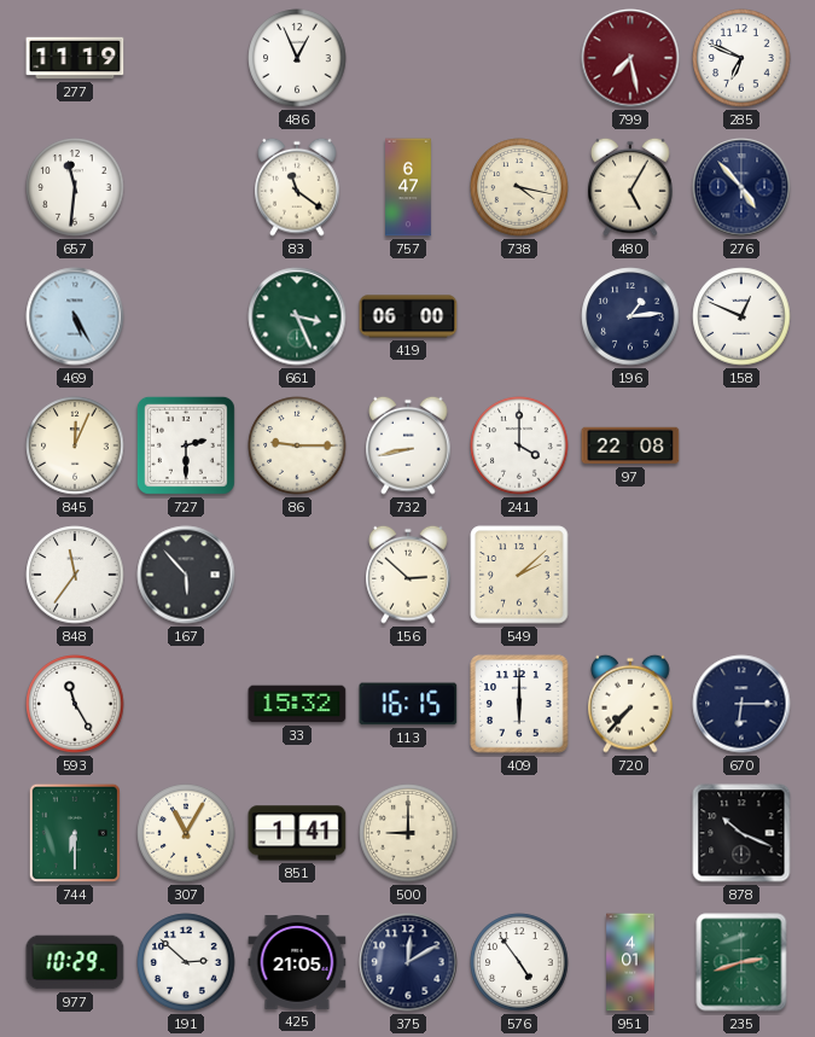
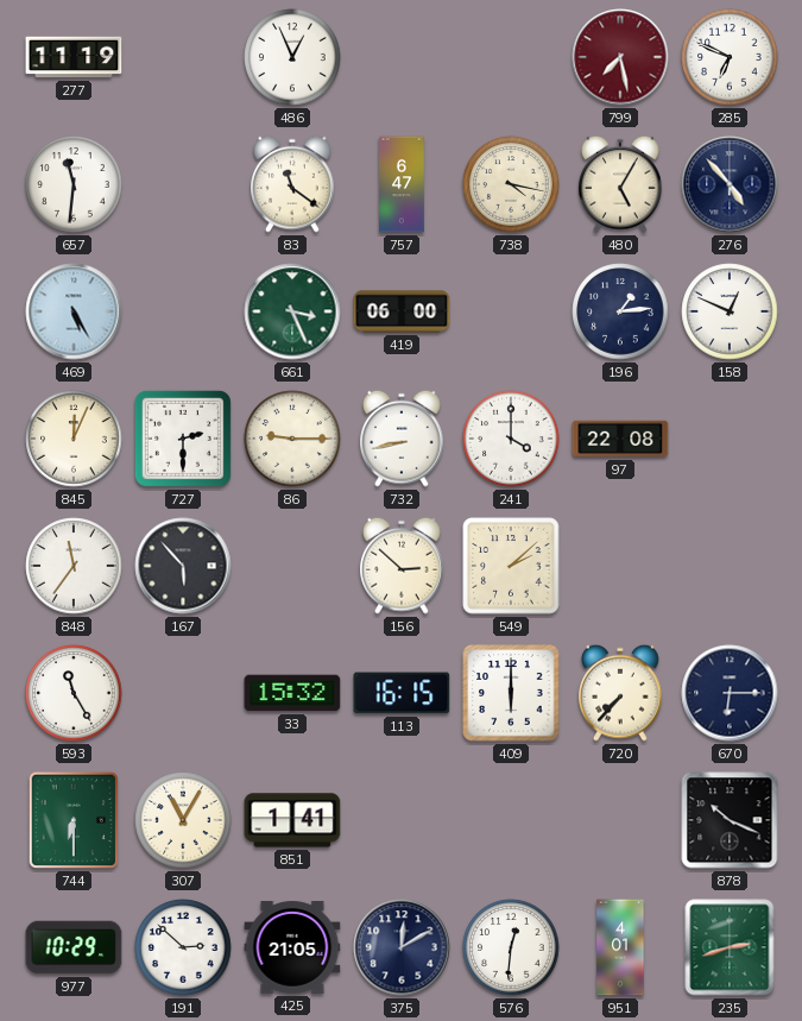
500: 9:00 -> none (408, 833)
576: 4:54 -> 12:31 (511, 947)
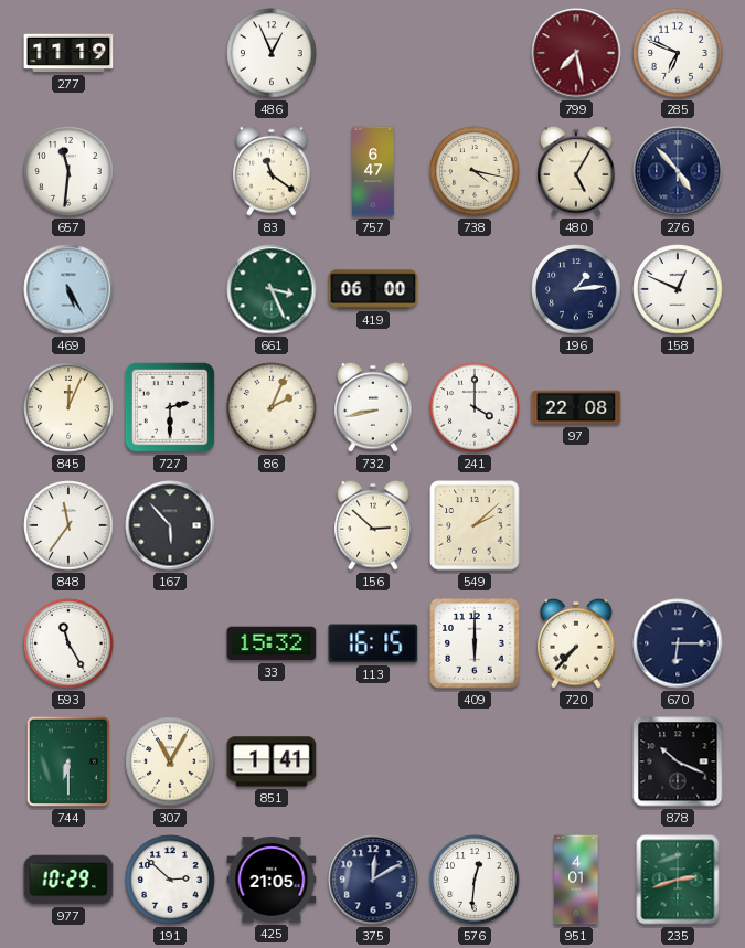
86: 9:15 -> 2:04 (272, 407)
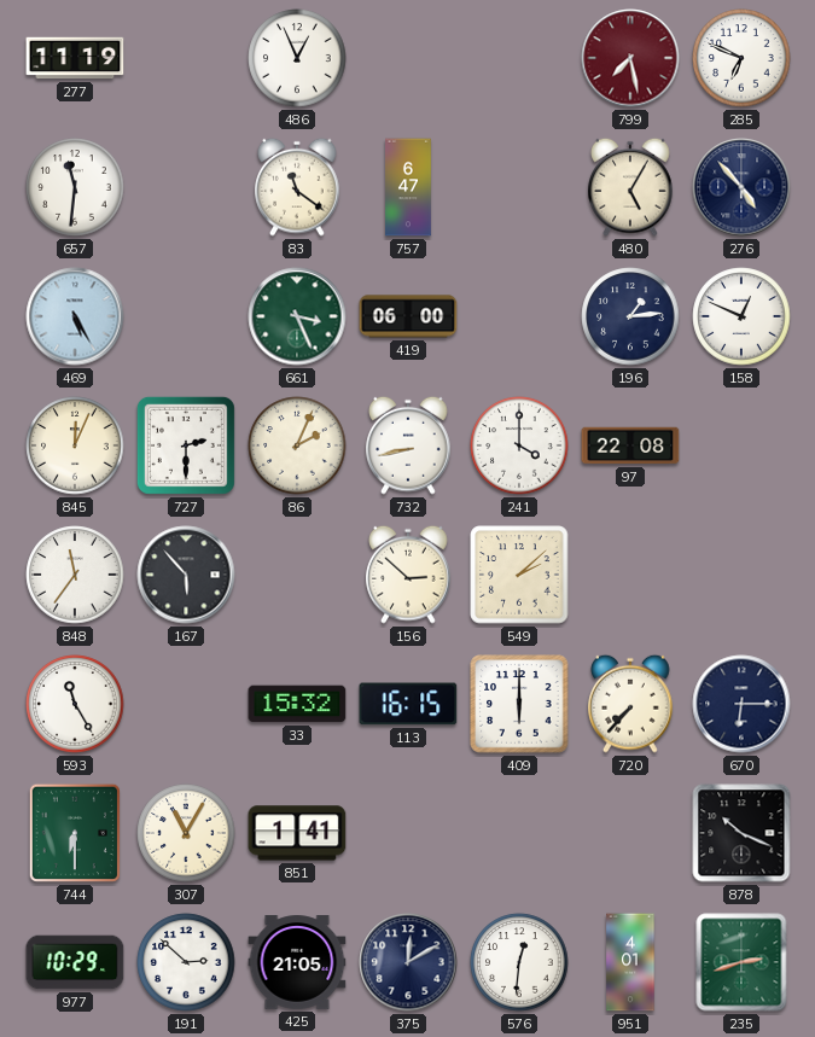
738: 4:17 -> none (475, 171)
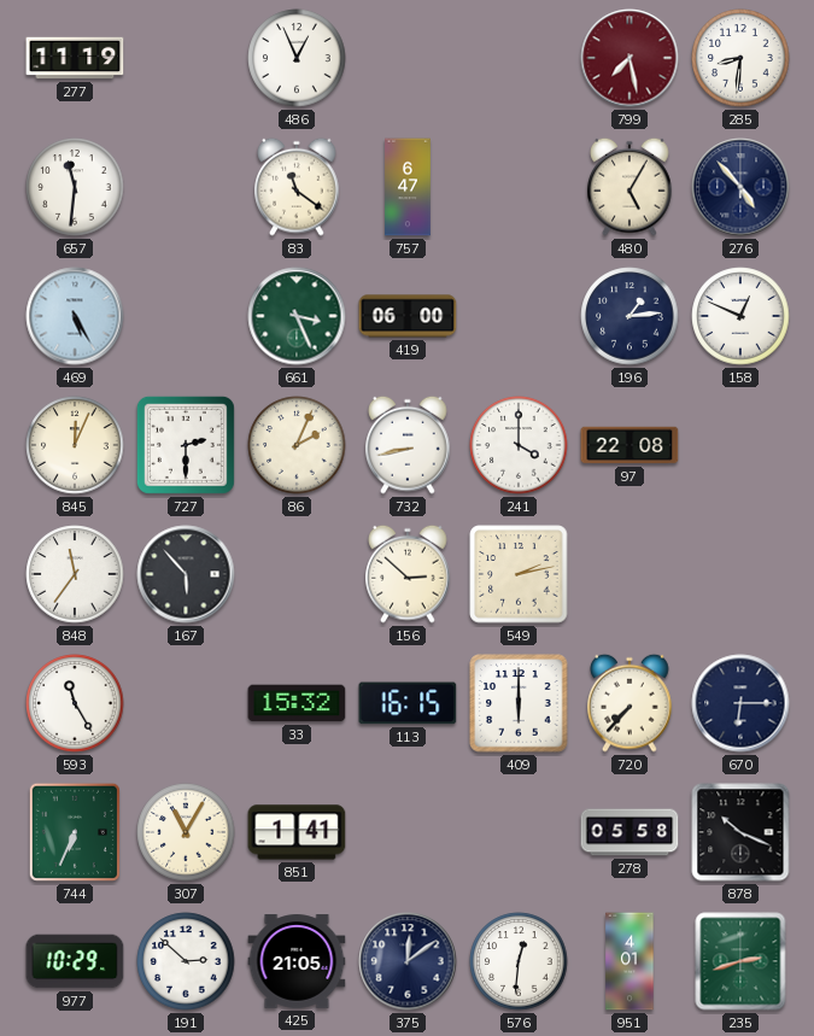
285: 6:49 -> 8:31 (740, 58)
549: 2:08 -> 2:13 (519, 574)
744: 6:30 -> 6:34 (75, 832)
278: none -> 05:58 (629, 832)
375: 12:10 -> 12:09 (408, 961)
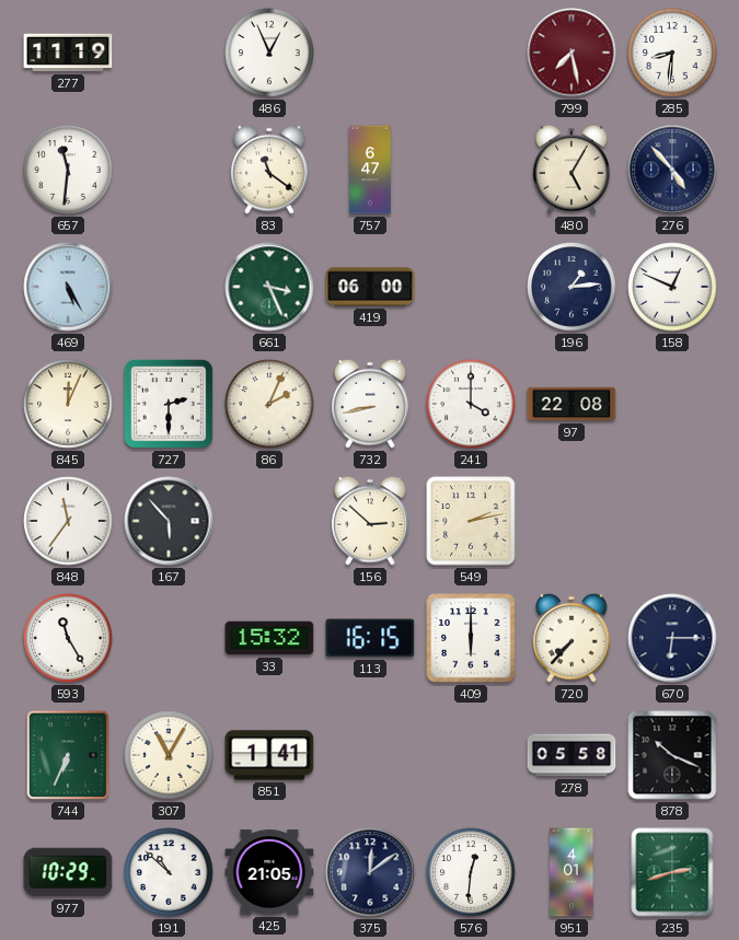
191: 2:52 -> 10:52 (169, 872)
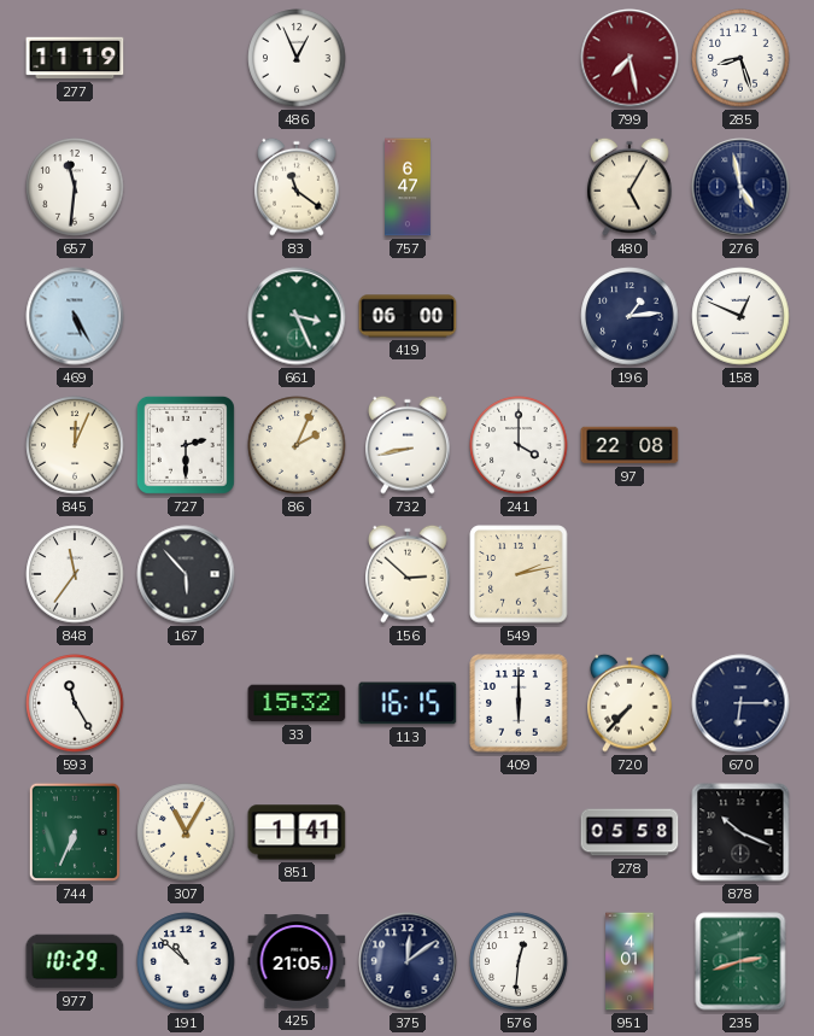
285: 8:31 -> 8:27 (740, 58)
276: 4:53 -> 4:58 (740, 187)
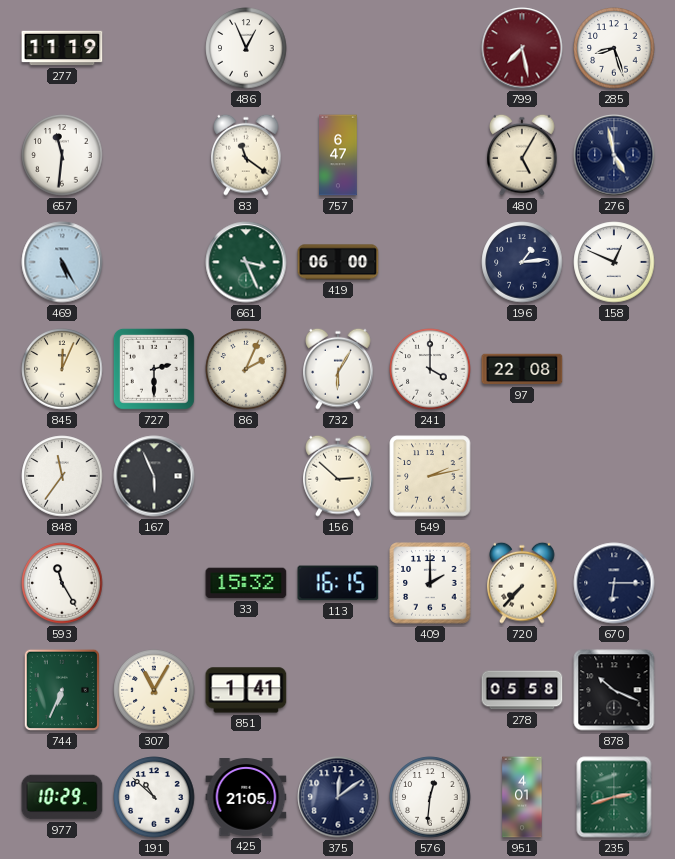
732: 8:43 -> 6:05 (338, 369)
167: 5:53 -> 5:56 (154, 476)
409: 6:00 -> 2:00 (430, 583)
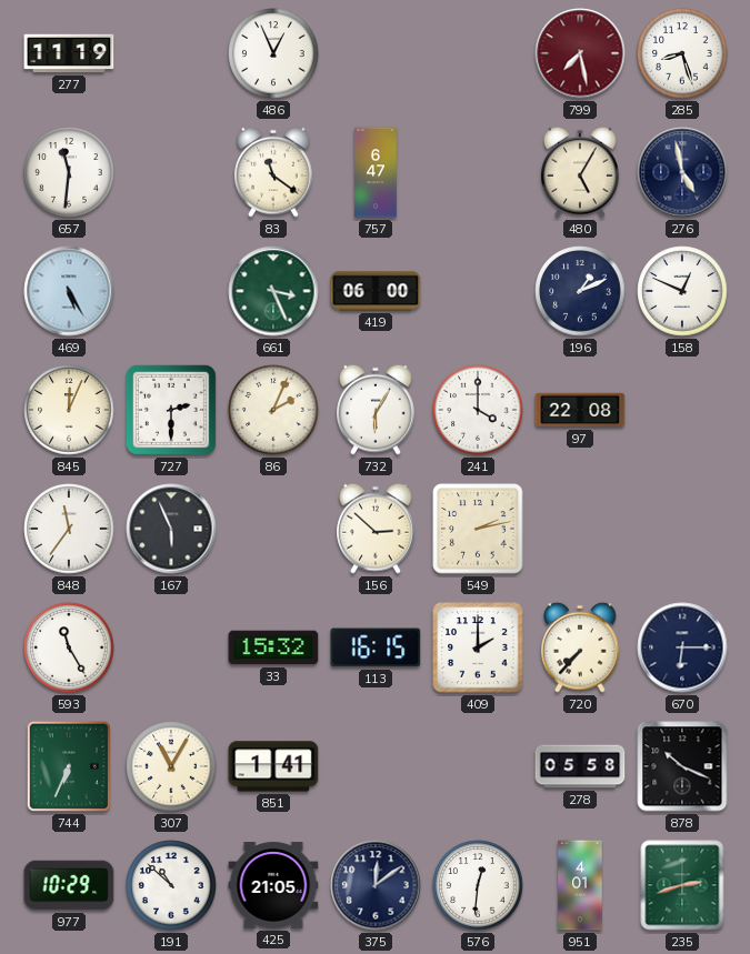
196: 1:14 -> 1:11 (580, 291)
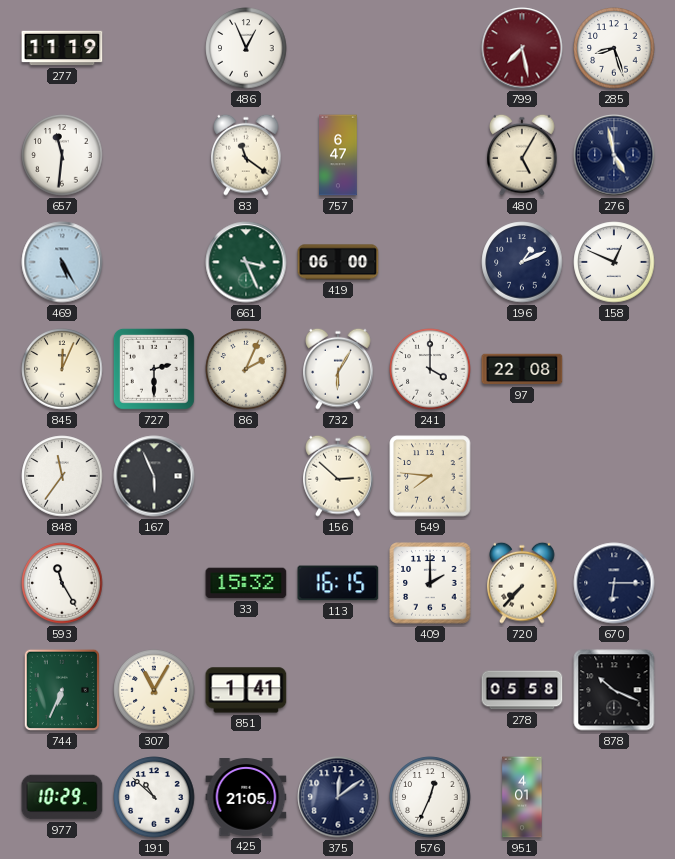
549: 2:13 -> 7:46 (430, 476)
576: 12:31 -> 12:34 (430, 797)
235: 2:42 -> none (682, 885)
